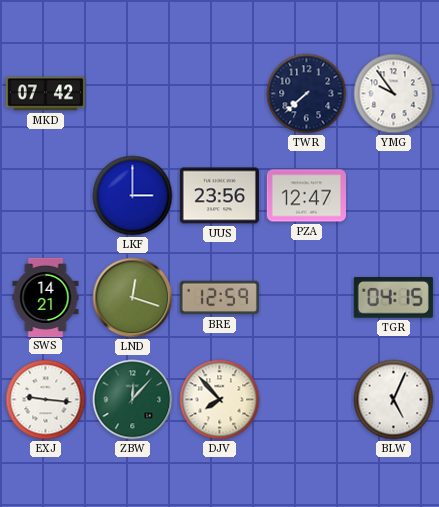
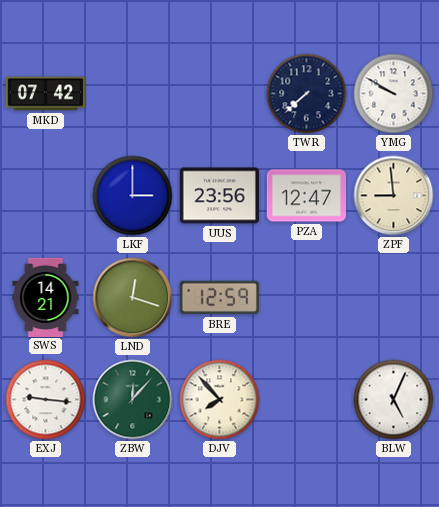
YMG: 9:54 -> 9:50 (394, 94)
ZPF: none -> 8:59 (394, 196)
TGR: 04:15 -> none (393, 298)
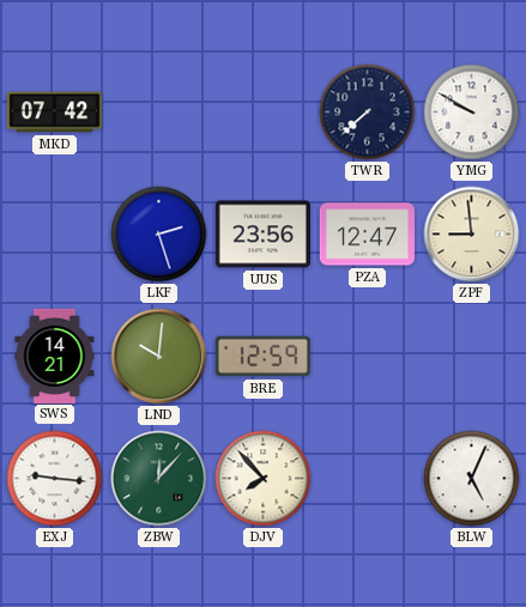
LKF: 3:00 -> 2:27 (159, 235)
LND: 12:18 -> 10:01 (159, 357)
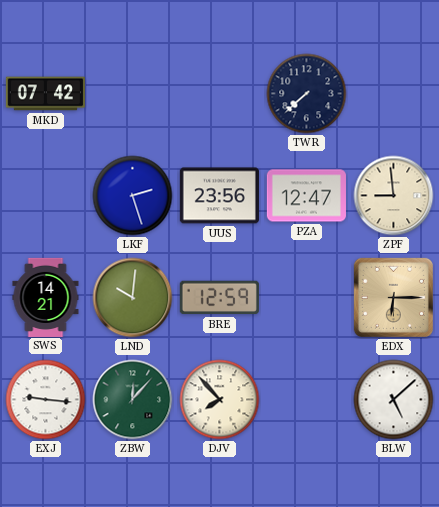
YMG: 9:50 -> none (472, 113)
EDX: none -> 6:15 (393, 297)
BLW: 5:04 -> 5:08 (394, 400)
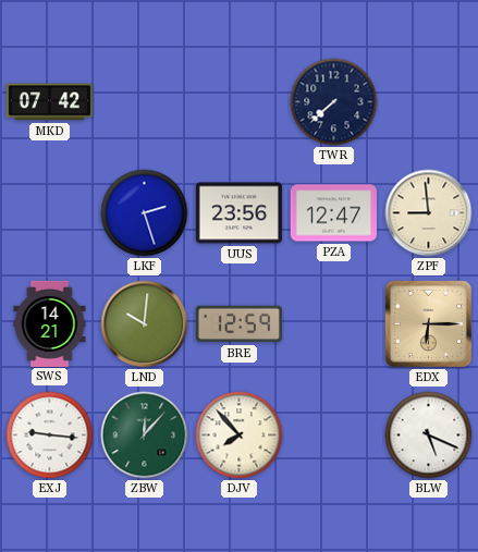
BLW: 5:08 -> 5:19 (429, 436)
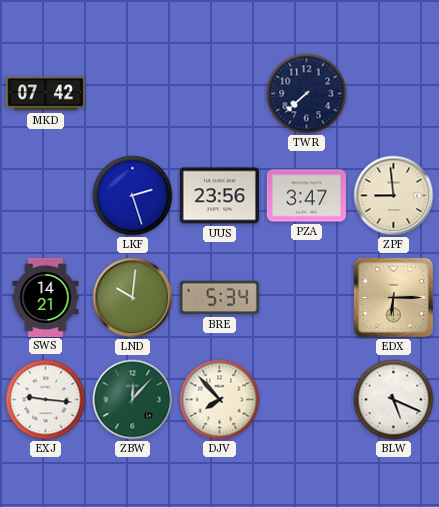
PZA: 12:47 -> 3:47 (306, 196)
BRE: 12:59 -> 5:34 (219, 298)
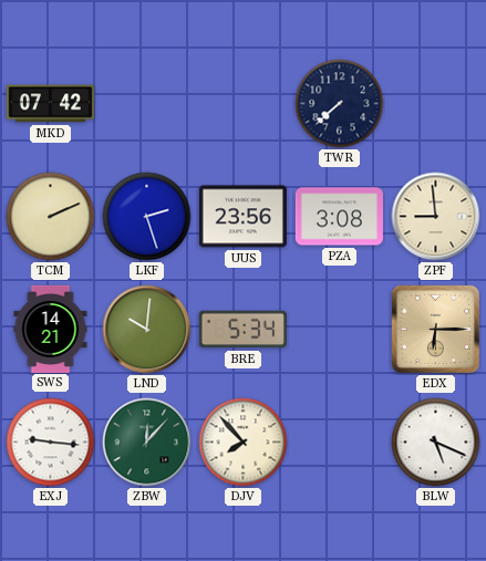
TCM: none -> 2:11 (51, 217)
PZA: 3:47 -> 3:08 (339, 217)
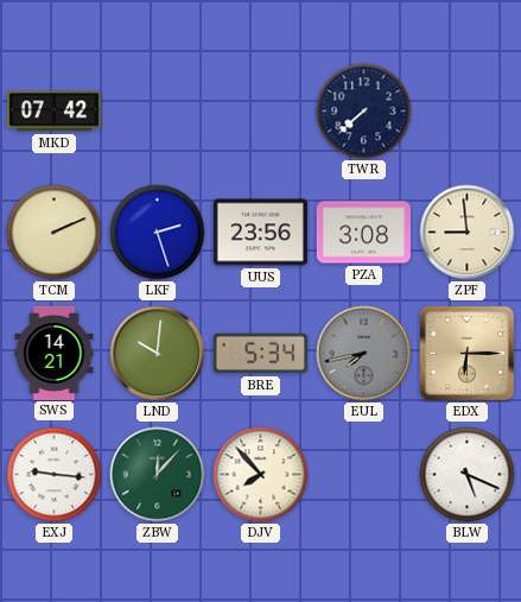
EUL: none -> 7:43 (364, 354)
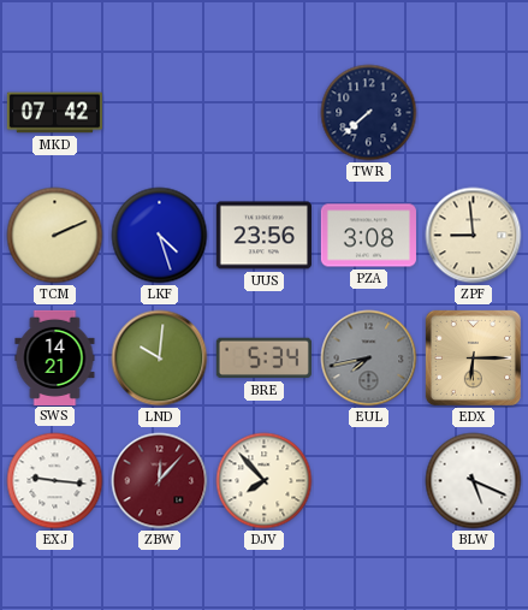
LKF: 2:27 -> 4:27 (160, 236)
ZBW dial: green -> burgundy (160, 481)
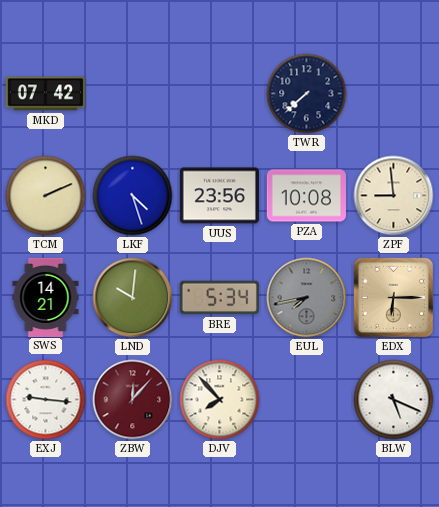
PZA: 3:08 -> 10:08 (306, 196)
